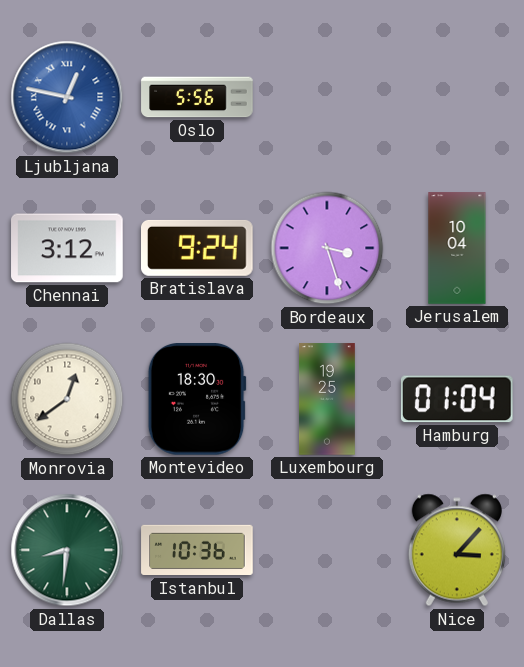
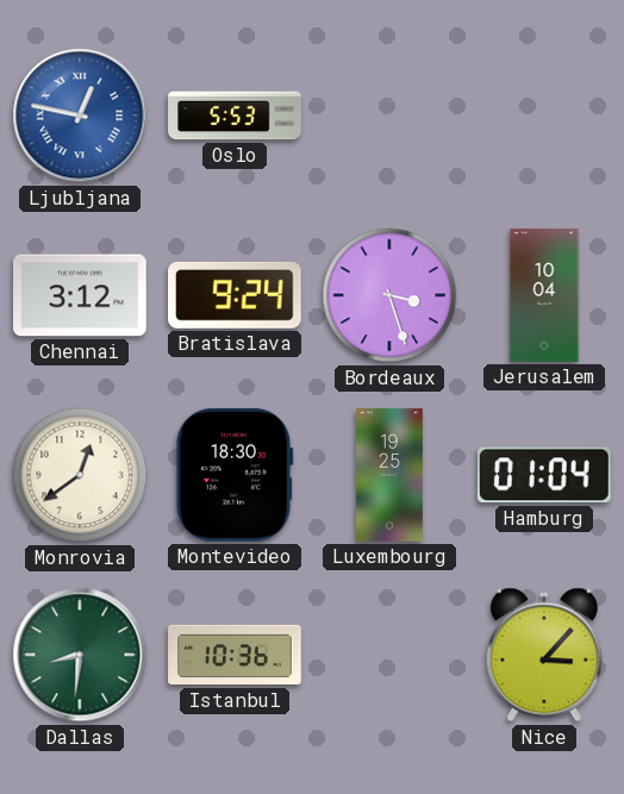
Oslo: 5:56 -> 5:53 (235, 115)
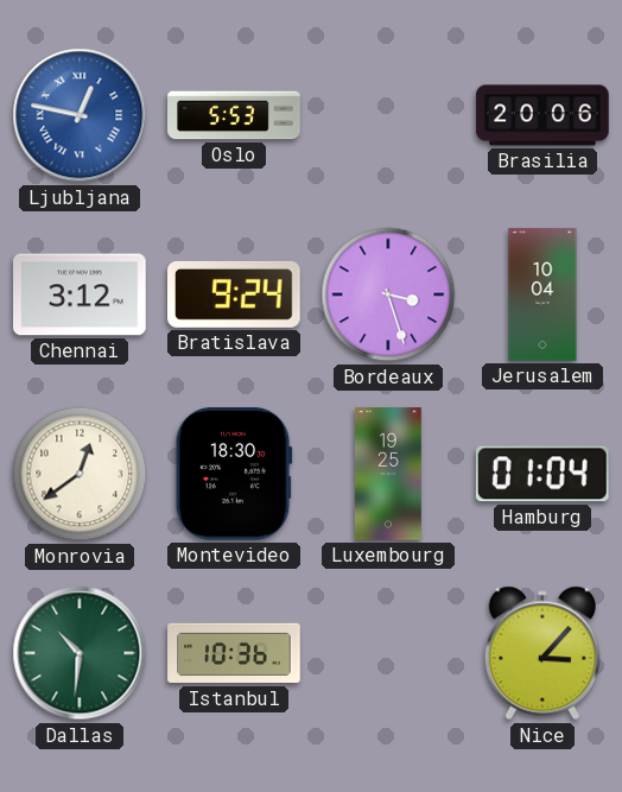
Brasilia: none -> 20:06 (542, 115)
Dallas: 8:31 -> 10:31 (80, 653)
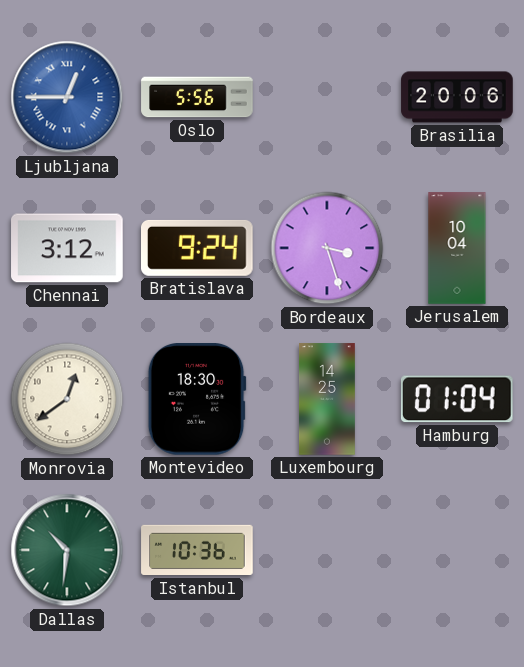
Ljubljana: 12:47 -> 12:45 (67, 97)
Oslo: 5:53 -> 5:56 (197, 97)
Luxembourg: 19:25 -> 14:25 (328, 399)
Nice: 3:07 -> none (542, 653)
